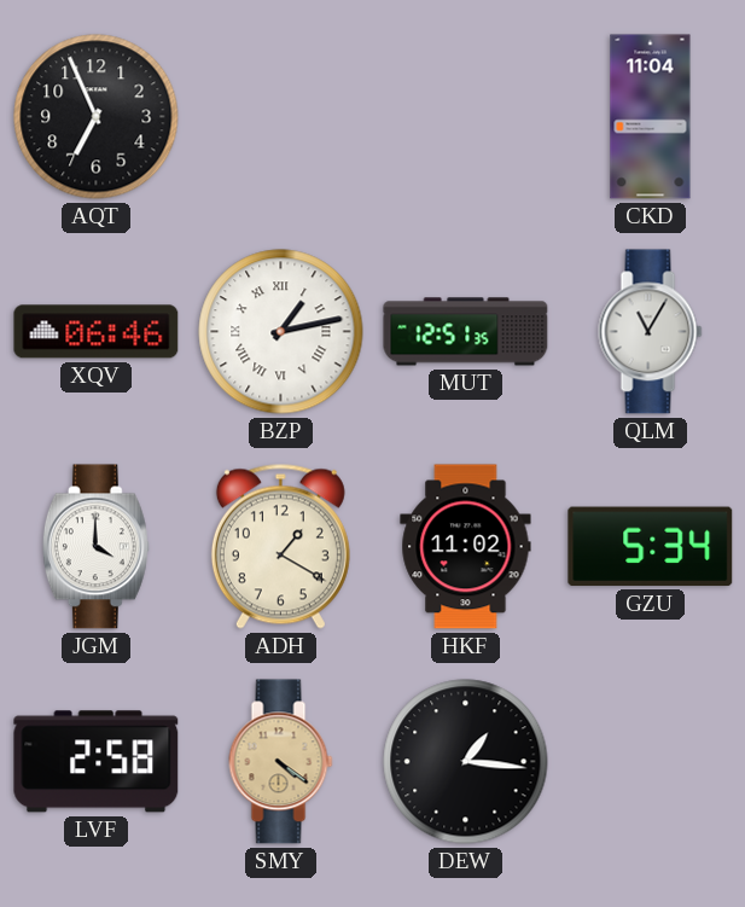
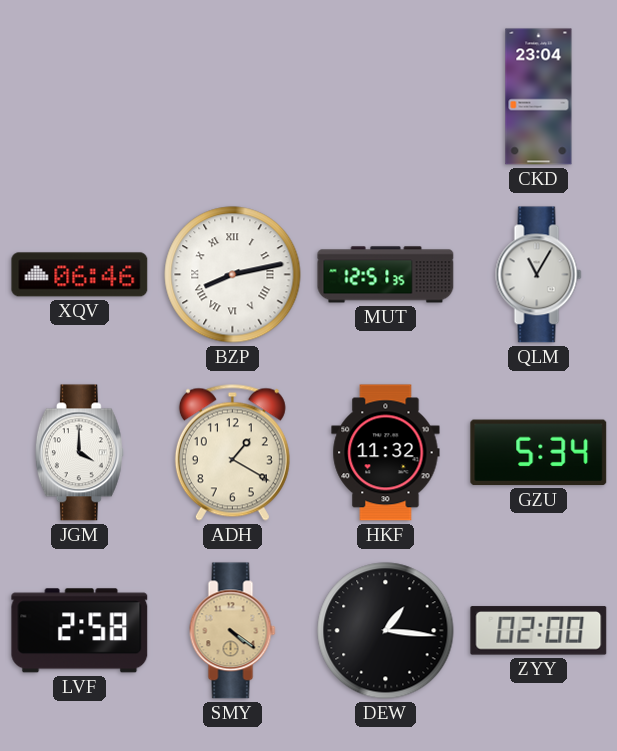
AQT: 6:56 -> none (97, 117)
CKD: 11:04 -> 23:04 (539, 97)
BZP: 1:13 -> 8:13 (233, 275)
HKF: 11:02 -> 11:32 (386, 453)
ZYY: none -> 02:00 (539, 631)
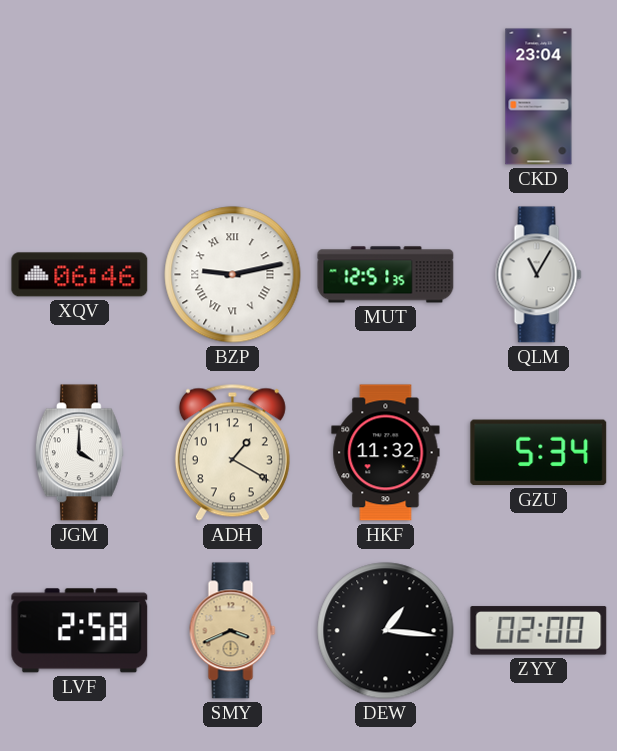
BZP: 8:13 -> 9:13 (233, 275)
SMY: 4:21 -> 3:41 (233, 631)
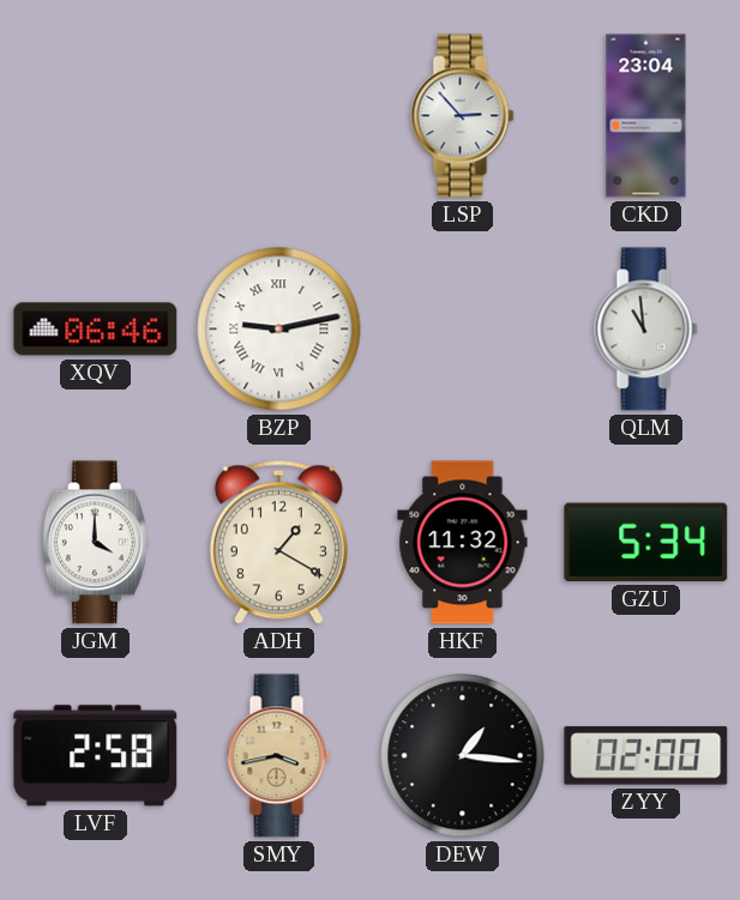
LSP: none -> 2:53 (463, 116)
MUT: 12:51 -> none (386, 275)
QLM: 11:05 -> 10:59 (646, 330)
SMY: 3:41 -> 3:43 (279, 756)
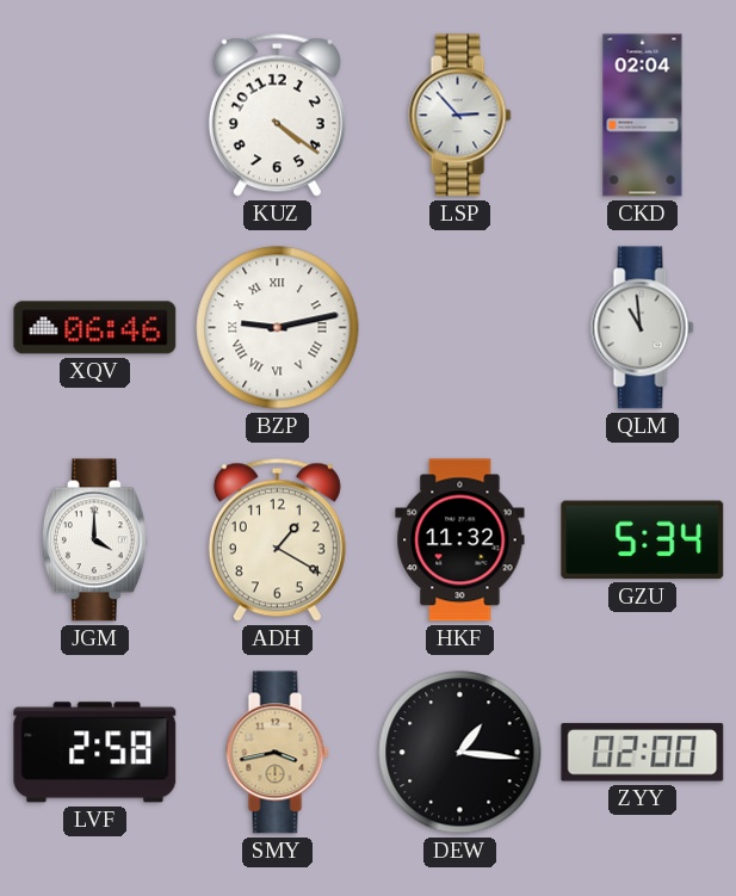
KUZ: none -> 4:21 (277, 115)
CKD: 23:04 -> 02:04 (643, 116)
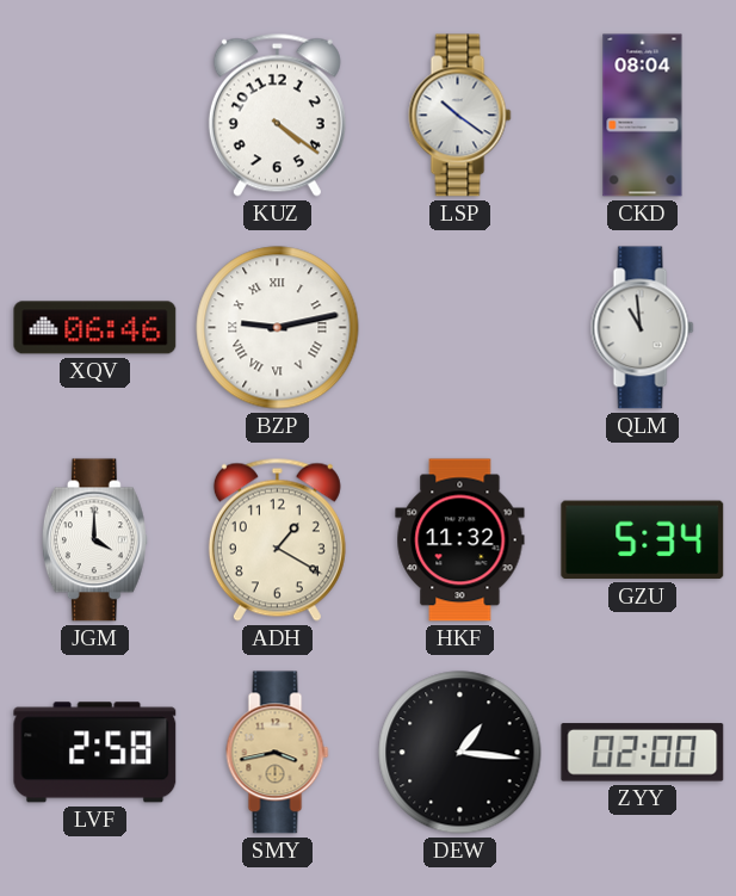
LSP: 2:53 -> 10:21 (460, 116)
CKD: 02:04 -> 08:04 (643, 116)
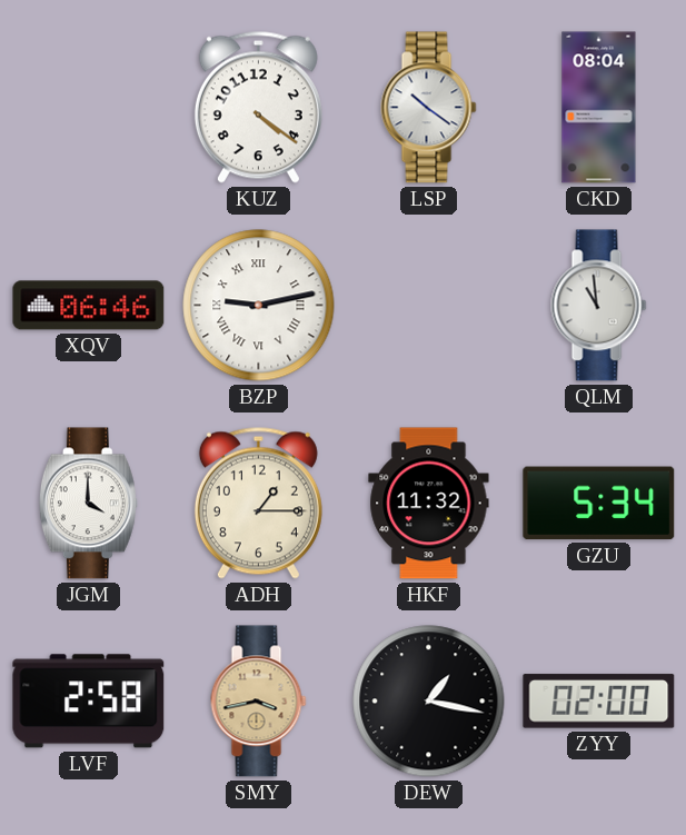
ADH: 1:20 -> 1:15 (258, 503)
DEW: 1:16 -> 1:17 (429, 702)
